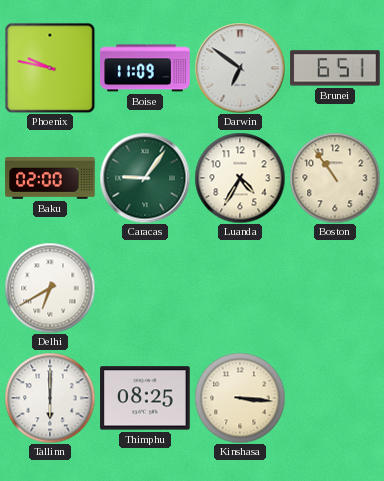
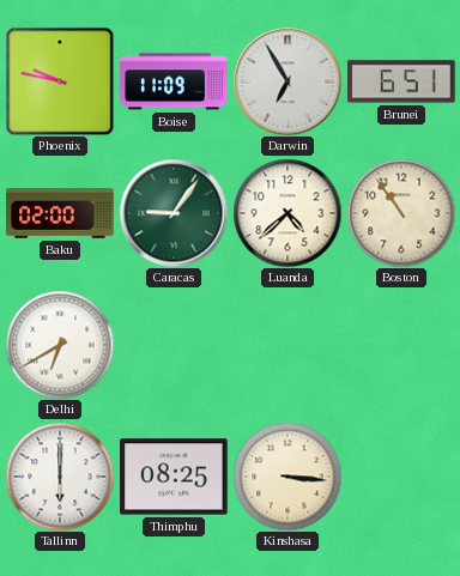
Darwin: 6:51 -> 6:55 (287, 81)
Luanda: 4:35 -> 4:38 (287, 213)
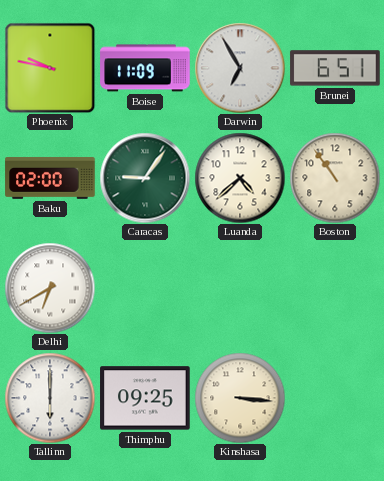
Thimphu: 08:25 -> 09:25 (145, 398)
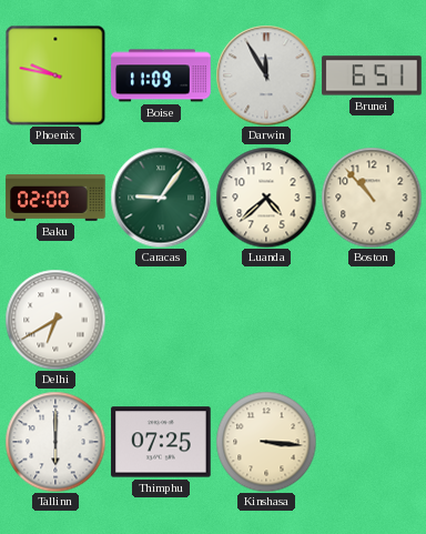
Darwin: 6:55 -> 11:55 (266, 75)
Boston: 10:54 -> 10:53 (372, 198)
Thimphu: 09:25 -> 07:25 (161, 442)
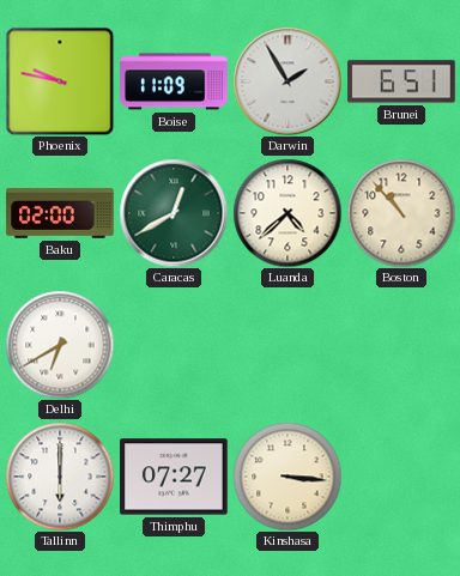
Darwin: 11:55 -> 1:55 (287, 81)
Caracas: 9:06 -> 12:40 (174, 213)
Thimphu: 07:25 -> 07:27 (174, 477)
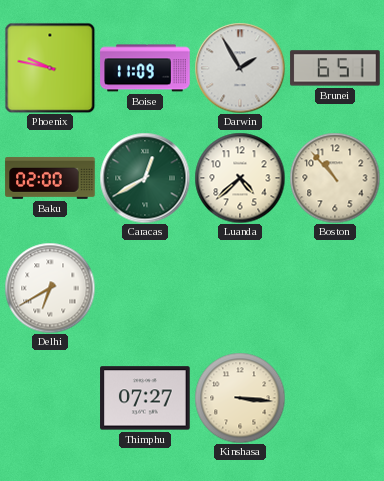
Tallinn: 6:00 -> none (60, 477)
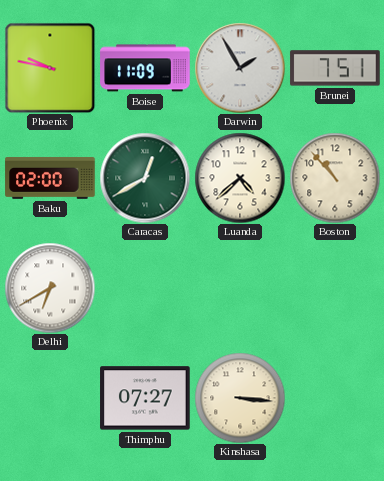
Brunei: 6:51 -> 7:51 (335, 68)
